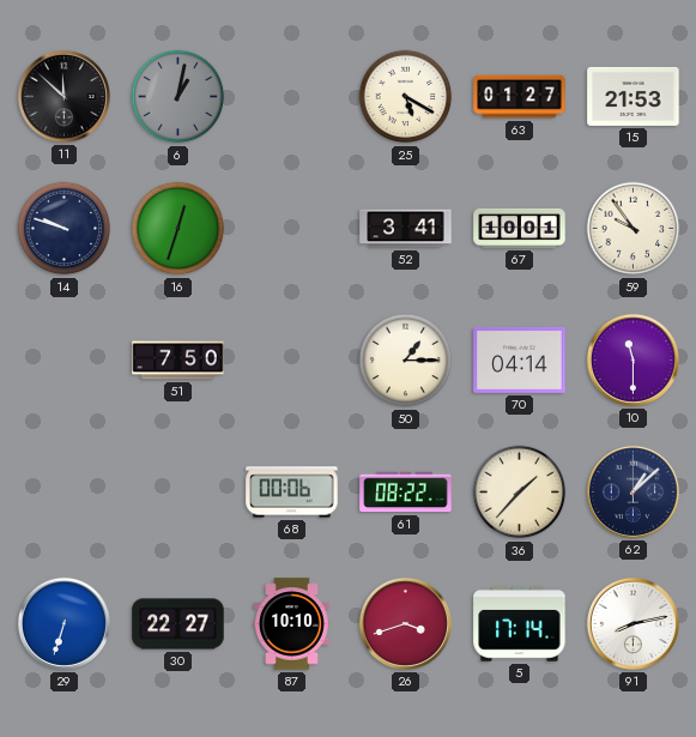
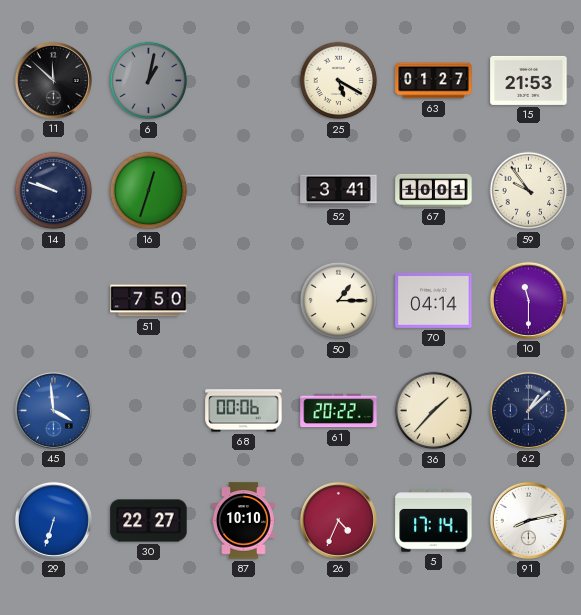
45: none -> 3:59 (53, 410)
61: 08:22 -> 20:22 (339, 411)
26: 3:42 -> 4:34 (338, 520)
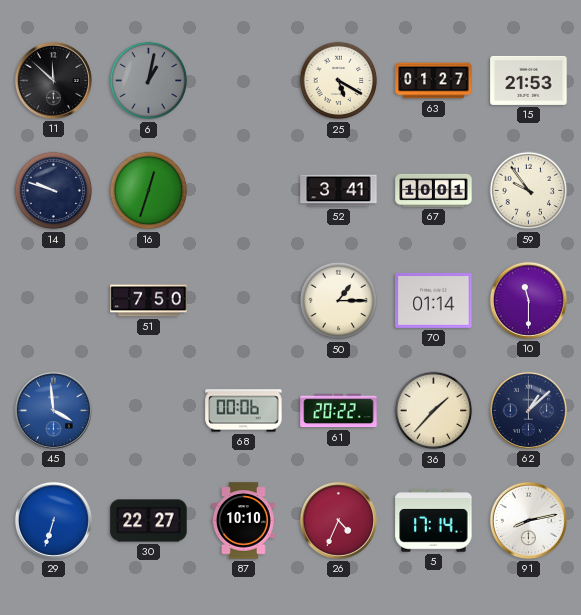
70: 04:14 -> 01:14 (434, 300)
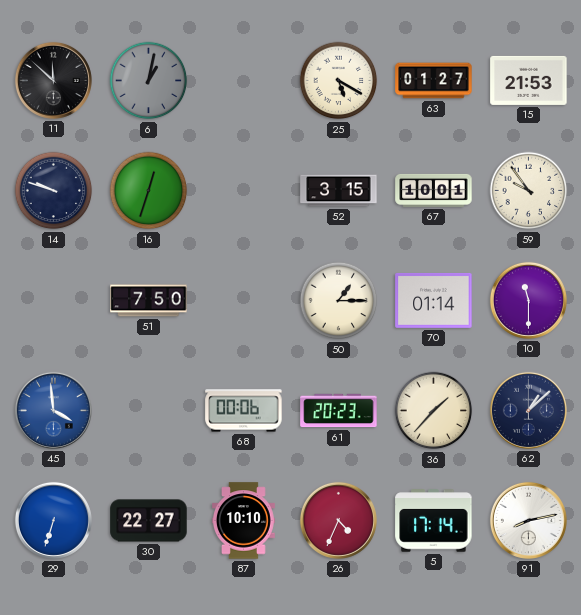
52: 3:41 -> 3:15 (339, 191)
61: 20:22 -> 20:23 (339, 411)
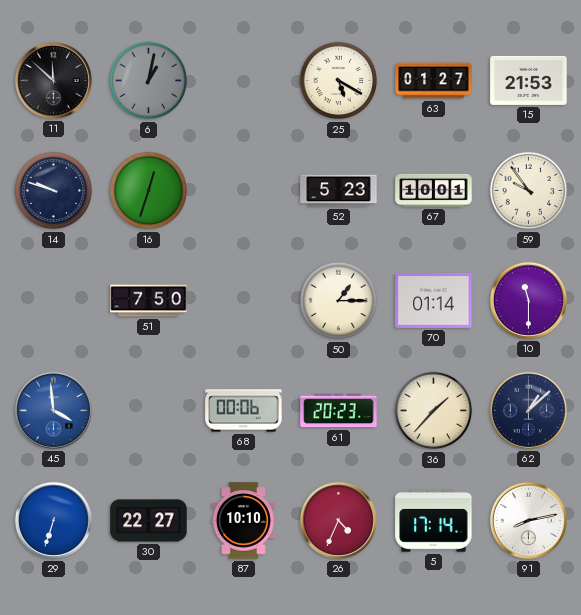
52: 3:15 -> 5:23 (339, 191)
